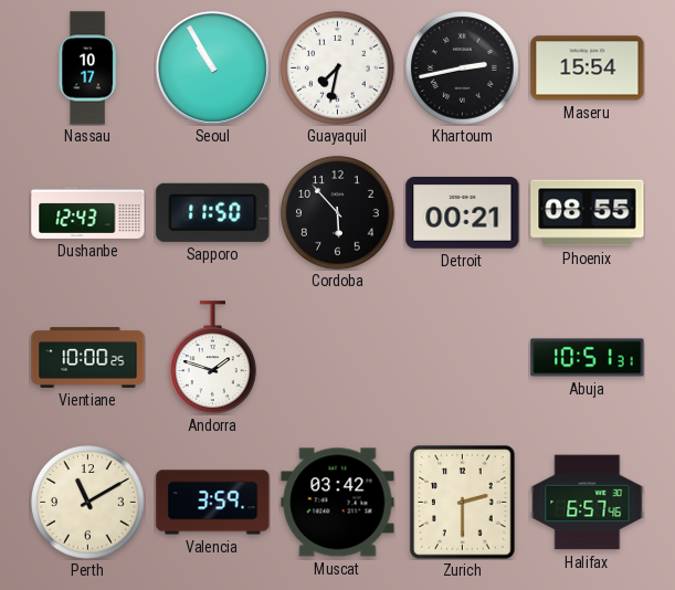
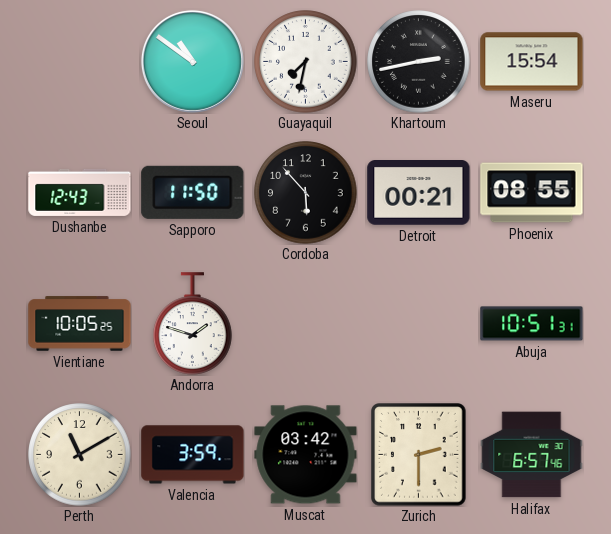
Nassau: 10:17 -> none (87, 69)
Seoul: 10:55 -> 10:51 (192, 61)
Vientiane: 10:00 -> 10:05 (80, 324)
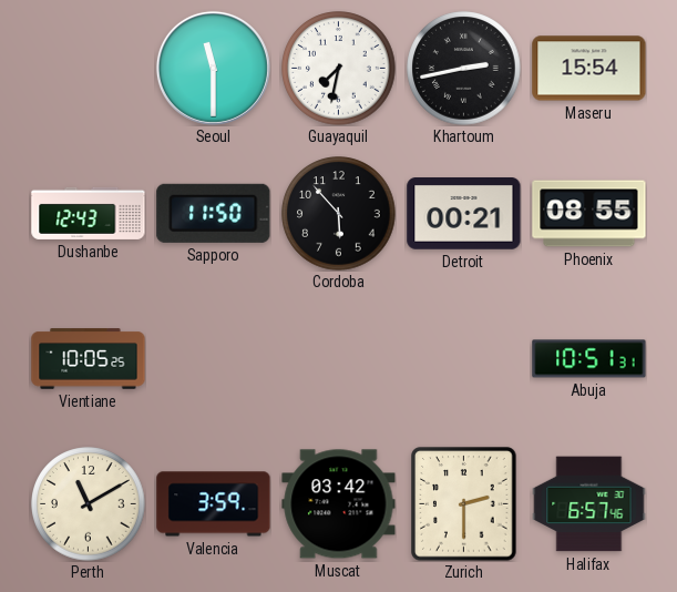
Seoul: 10:51 -> 11:30 (213, 68)
Andorra: 1:48 -> none (193, 324)
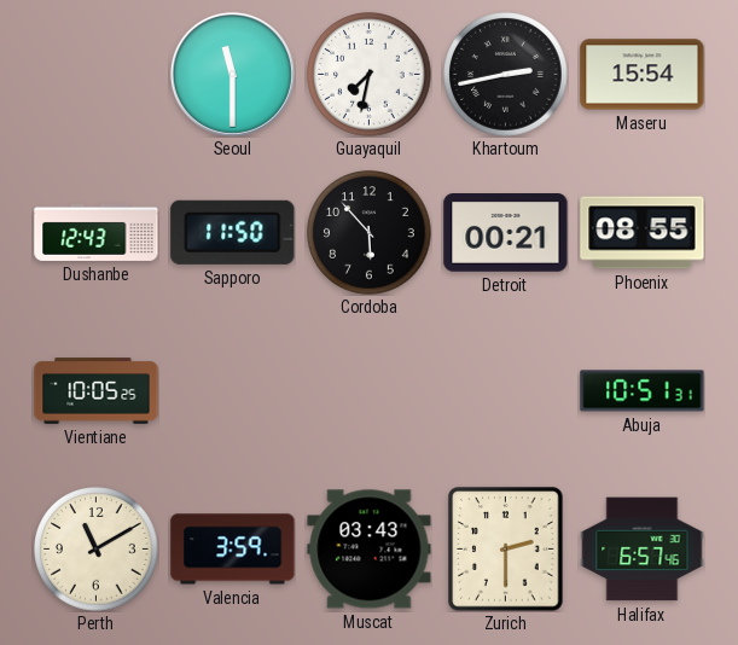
Muscat: 03:42 -> 03:43 (370, 550)
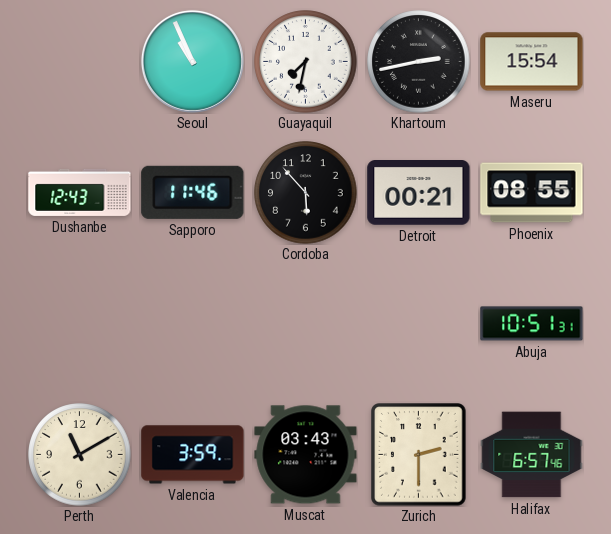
Seoul: 11:30 -> 10:56 (192, 61)
Sapporo: 11:50 -> 11:46 (193, 192)
Vientiane: 10:05 -> none (97, 391)
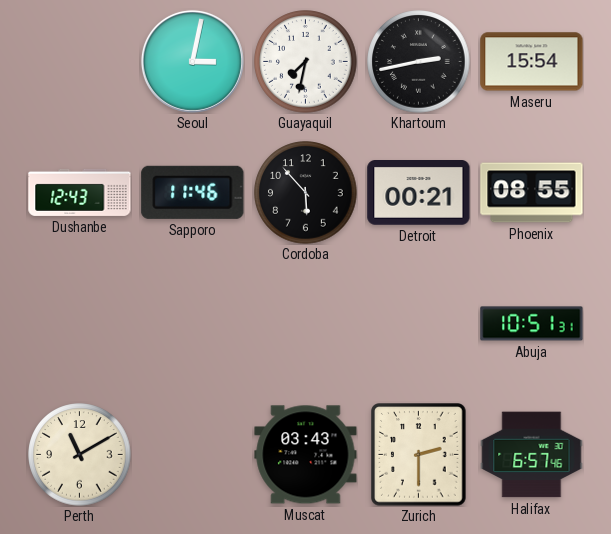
Seoul: 10:56 -> 3:02 (192, 61)
Valencia: 3:59 -> none (193, 455)
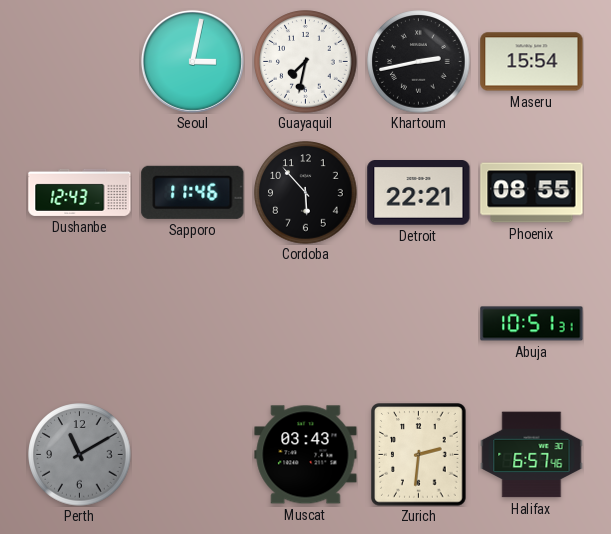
Detroit: 00:21 -> 22:21 (419, 193)
Perth dial: cream -> grey (80, 455)
Zurich: 2:30 -> 2:31 (419, 455)
